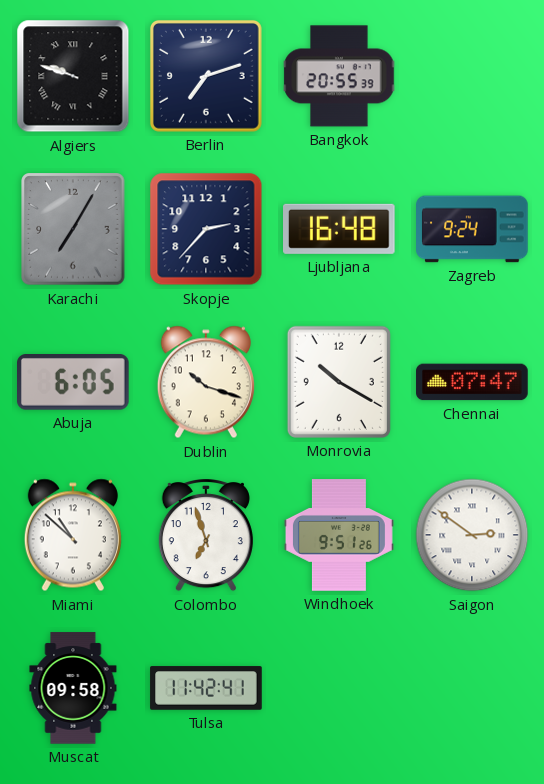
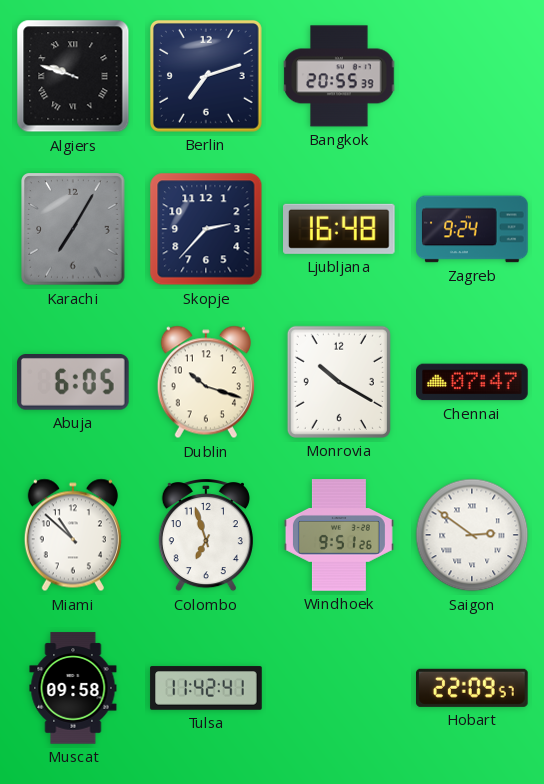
Hobart: none -> 22:09 (473, 688)
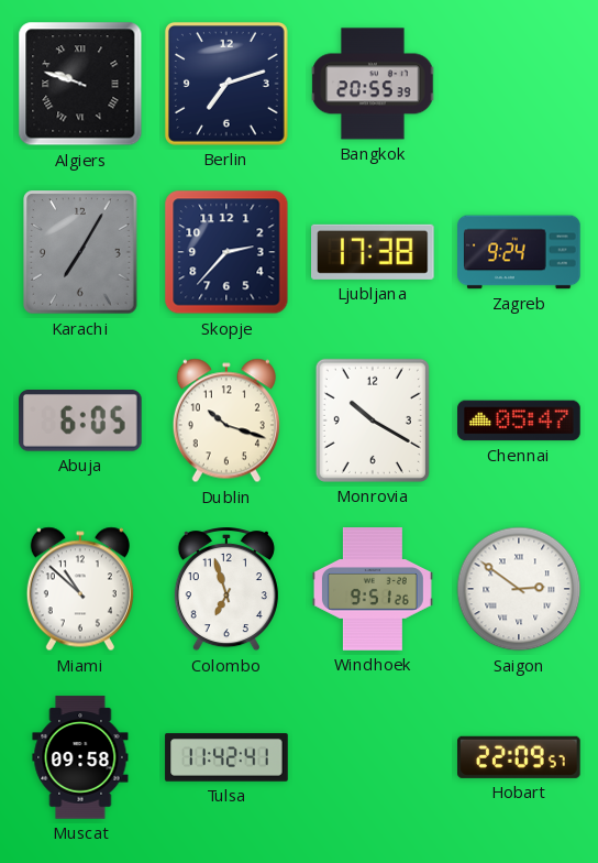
Ljubljana: 16:48 -> 17:38 (374, 252)
Chennai: 07:47 -> 05:47 (519, 420)
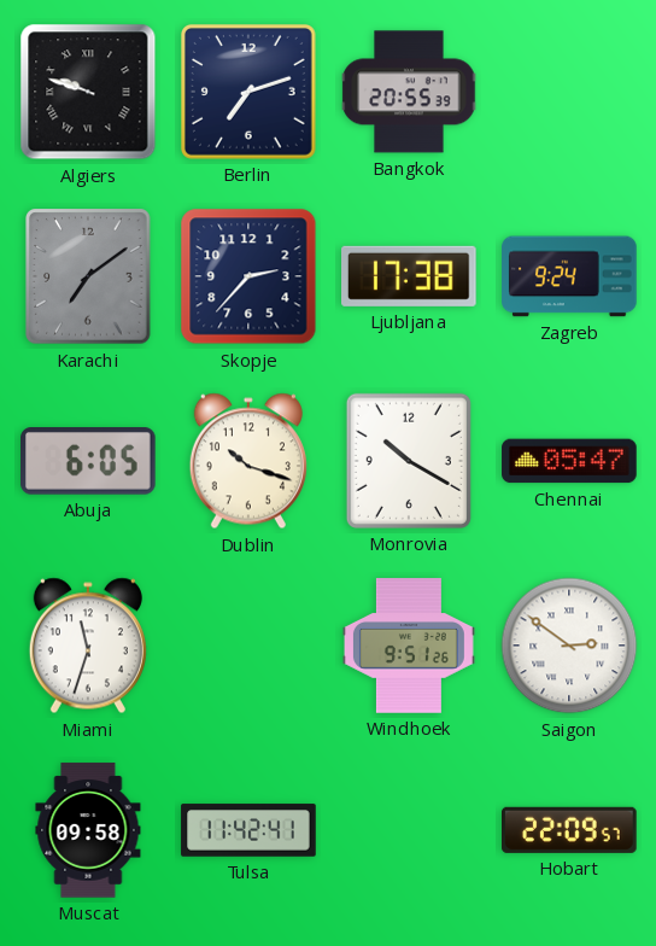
Karachi: 7:05 -> 7:09 (88, 276)
Miami: 10:52 -> 11:33 (88, 646)
Colombo: 6:57 -> none (226, 590)
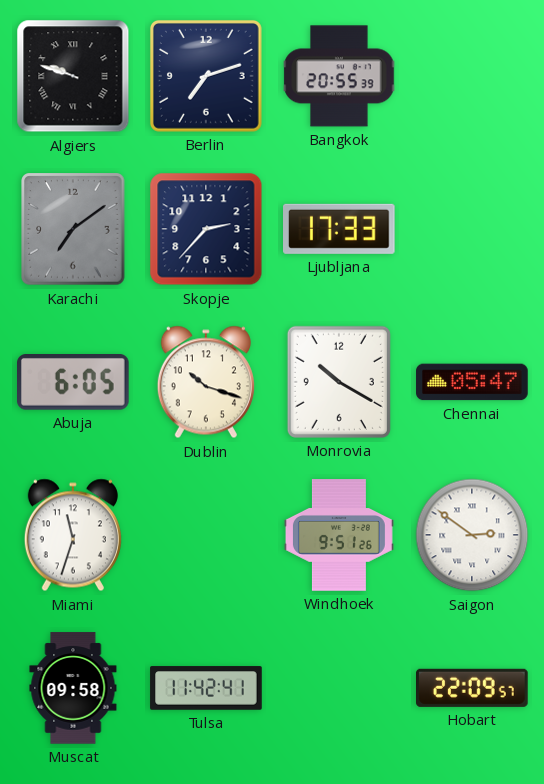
Ljubljana: 17:38 -> 17:33 (340, 229)
Zagreb: 9:24 -> none (569, 276)
